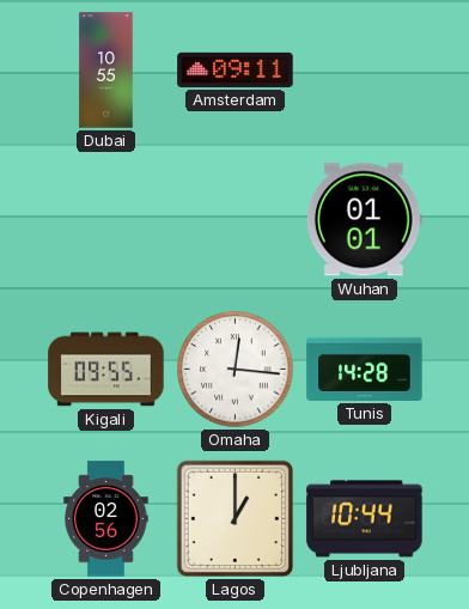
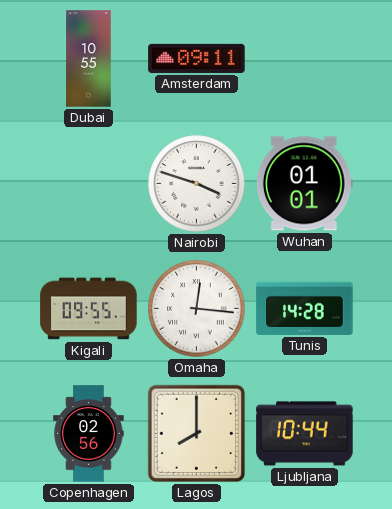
Nairobi: none -> 3:48 (197, 184)
Lagos: 1:00 -> 8:00 (197, 434)
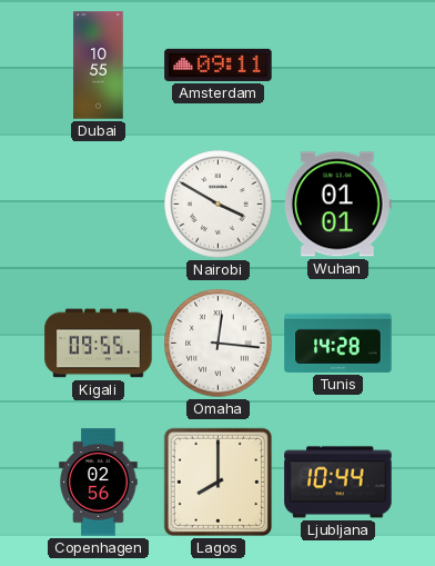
Nairobi: 3:48 -> 3:50 (219, 205)
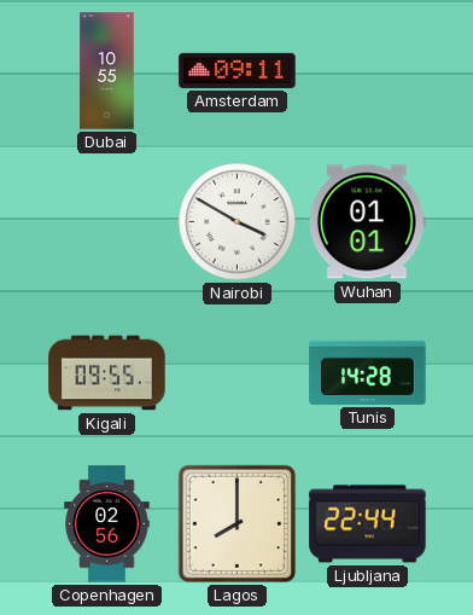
Omaha: 12:16 -> none (219, 344)
Ljubljana: 10:44 -> 22:44 (368, 524)
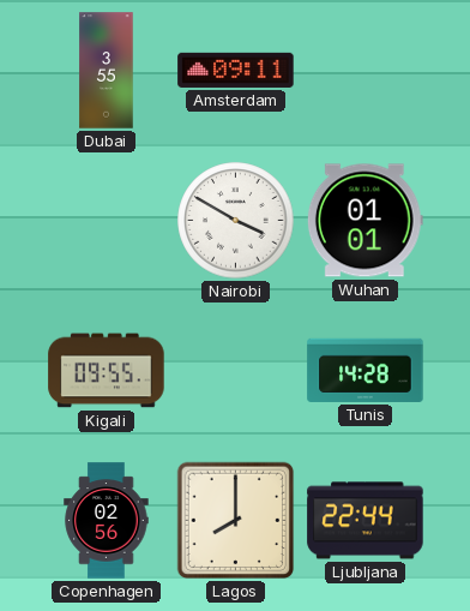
Dubai: 10:55 -> 3:55 (107, 71)
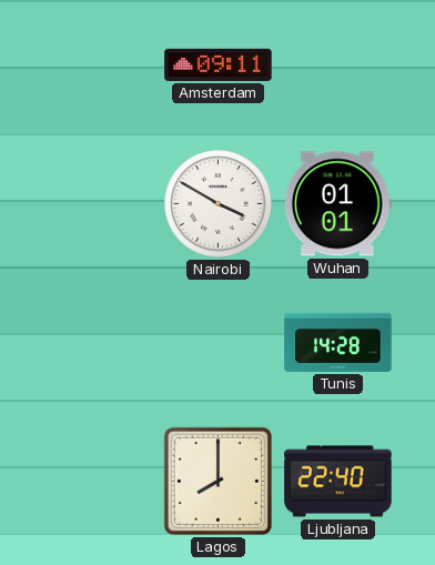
Dubai: 3:55 -> none (107, 71)
Kigali: 09:55 -> none (107, 371)
Copenhagen: 02:56 -> none (107, 521)
Ljubljana: 22:44 -> 22:40 (338, 482)
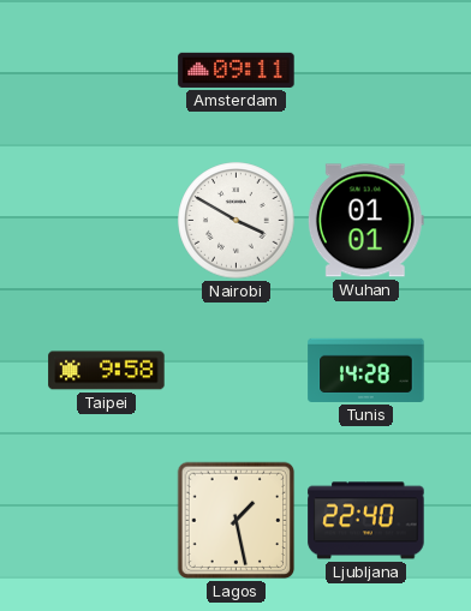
Taipei: none -> 9:58 (107, 371)
Lagos: 8:00 -> 1:28 (237, 521)
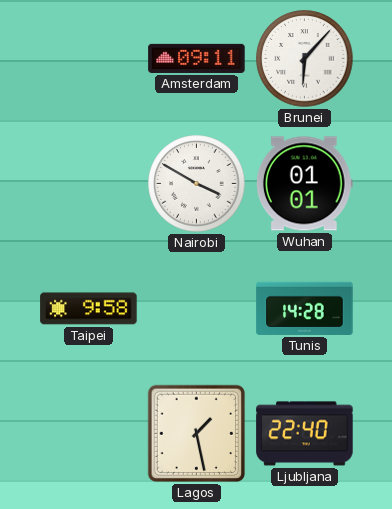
Brunei: none -> 6:07 (305, 59)
